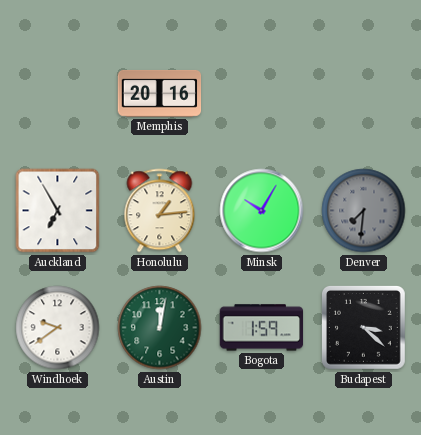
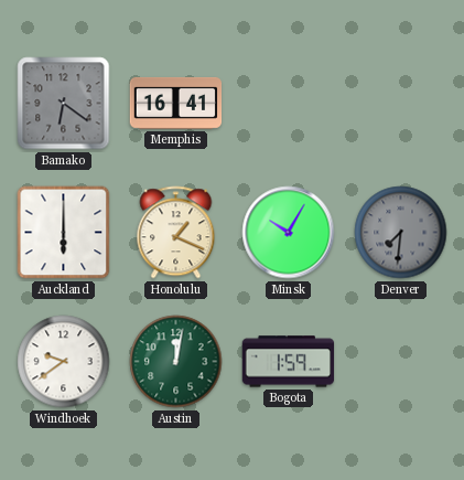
Bamako: none -> 6:21 (64, 104)
Memphis: 20:16 -> 16:41 (176, 103)
Auckland: 6:55 -> 6:00 (64, 233)
Honolulu: 1:14 -> 1:19 (176, 233)
Budapest: 3:22 -> none (363, 327)
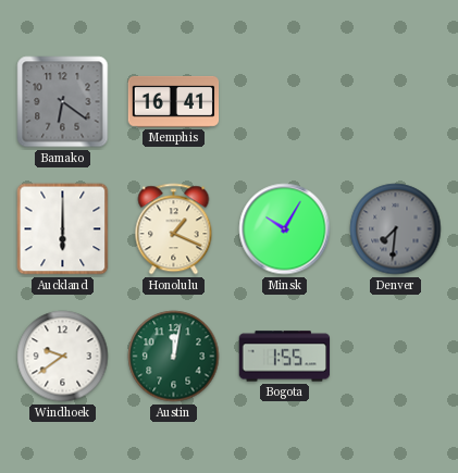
Bogota: 1:59 -> 1:55 (285, 357)
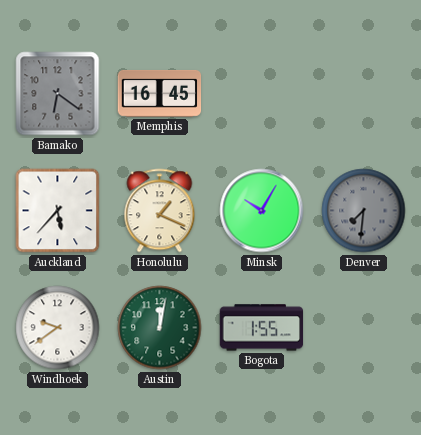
Memphis: 16:41 -> 16:45 (160, 93)
Auckland: 6:00 -> 5:37 (58, 211)
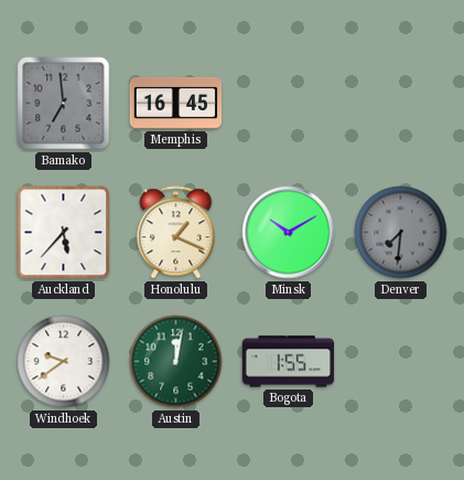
Bamako: 6:21 -> 6:59 (64, 104)
Minsk: 10:05 -> 10:10 (289, 233)
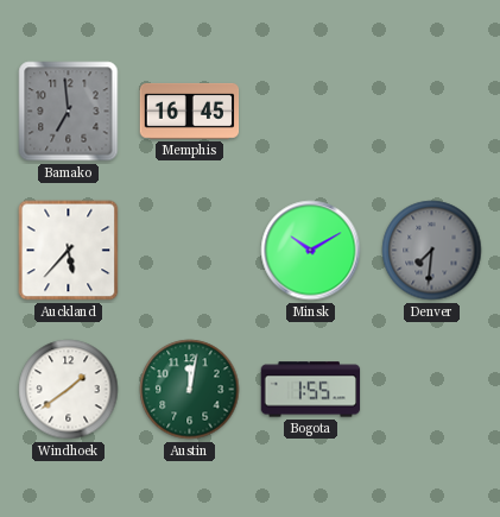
Honolulu: 1:19 -> none (176, 233)
Windhoek: 9:39 -> 1:39 (69, 390)
